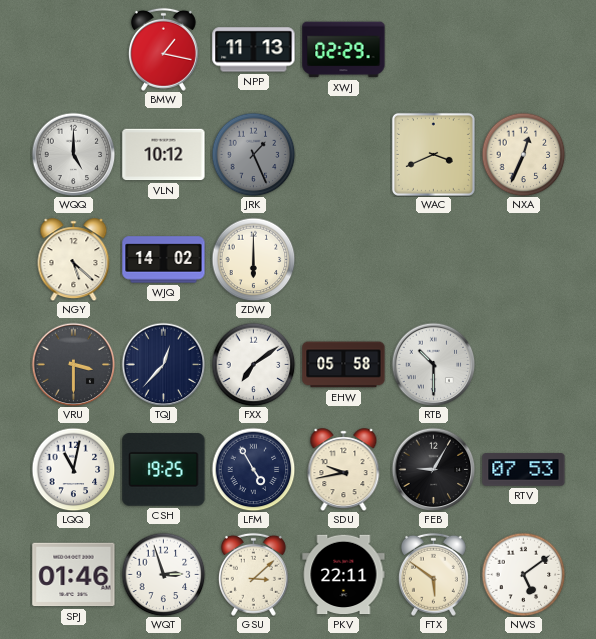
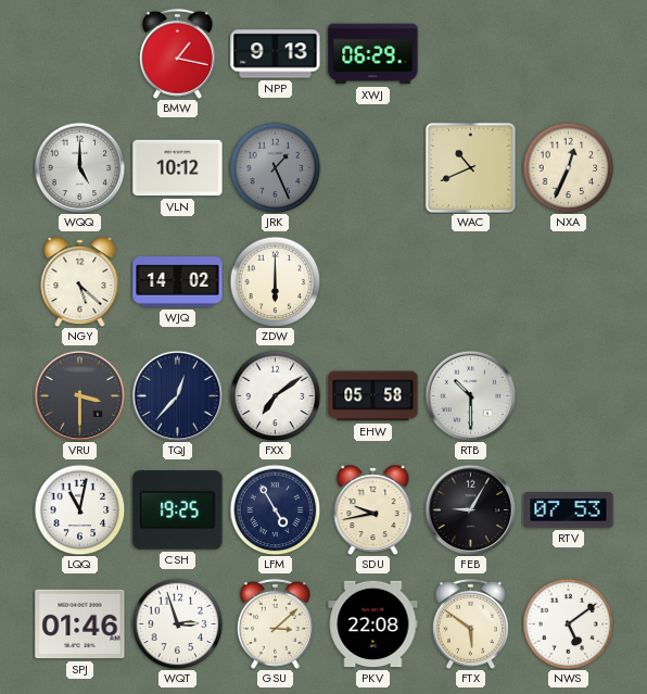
NPP: 11:13 -> 9:13 (276, 54)
XWJ: 02:29 -> 06:29 (373, 54)
WAC: 3:41 -> 10:41 (470, 167)
PKV: 22:11 -> 22:08 (373, 624)
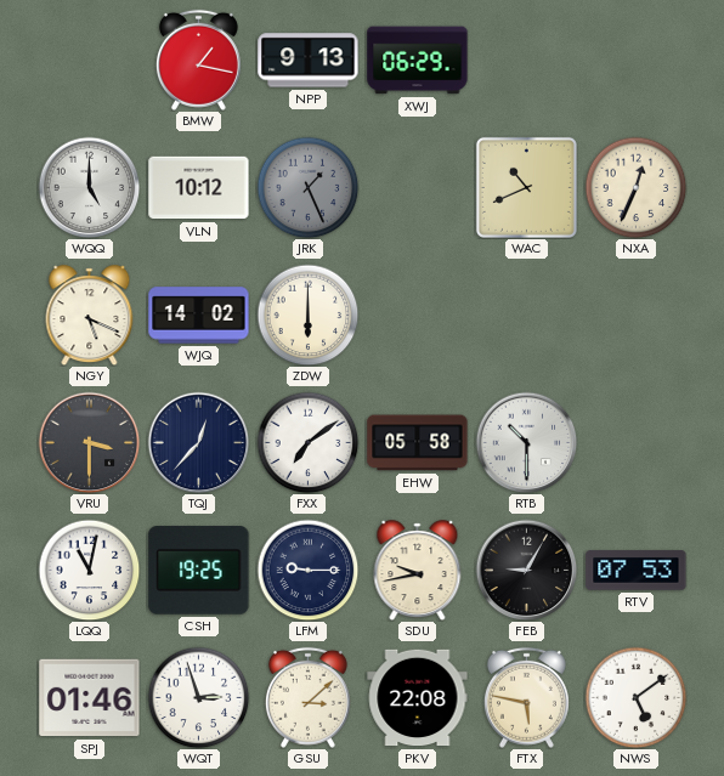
NGY: 5:22 -> 5:19 (90, 316)
LFM: 4:55 -> 9:15 (307, 570)
FTX: 5:51 -> 5:47 (526, 697)
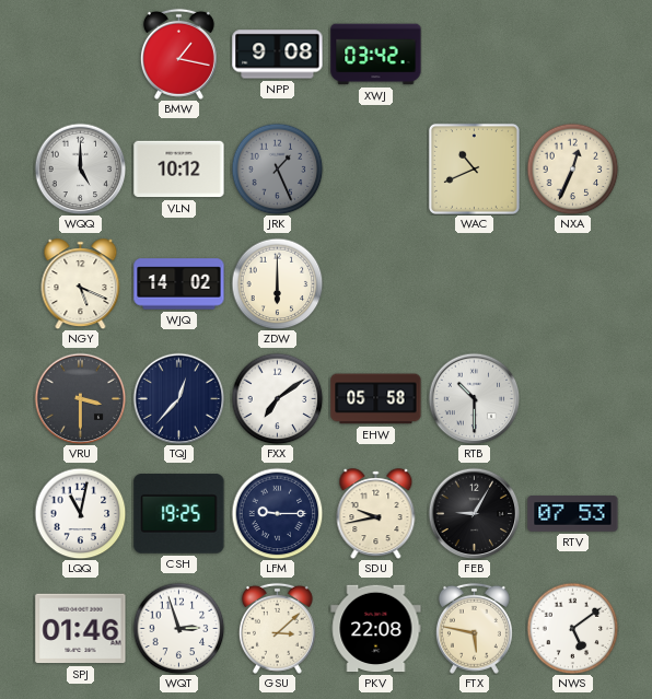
NPP: 9:13 -> 9:08 (278, 55)
XWJ: 06:29 -> 03:42 (376, 55)
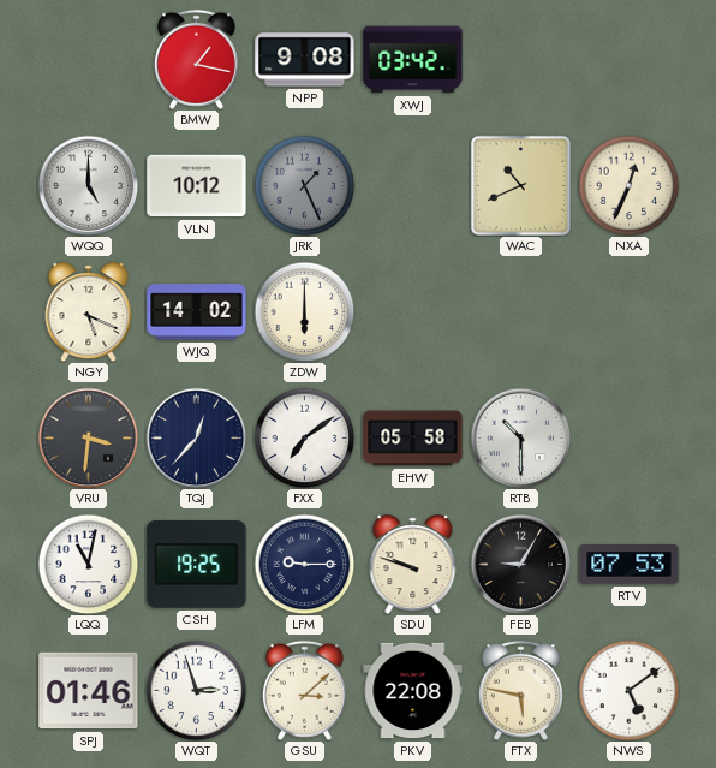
VRU: 3:30 -> 3:31 (88, 437)
SDU: 9:43 -> 9:48 (413, 565)
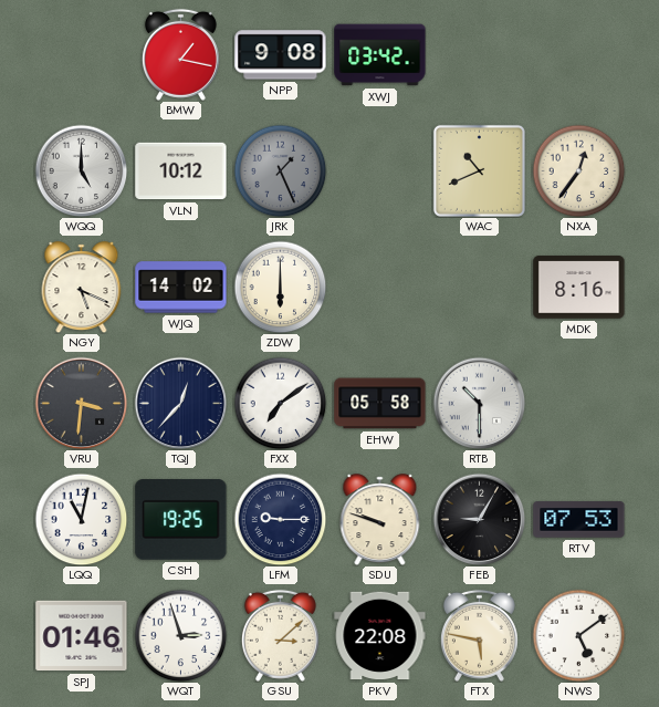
NXA: 12:34 -> 12:36 (578, 170)
MDK: none -> 8:16 (579, 288)
